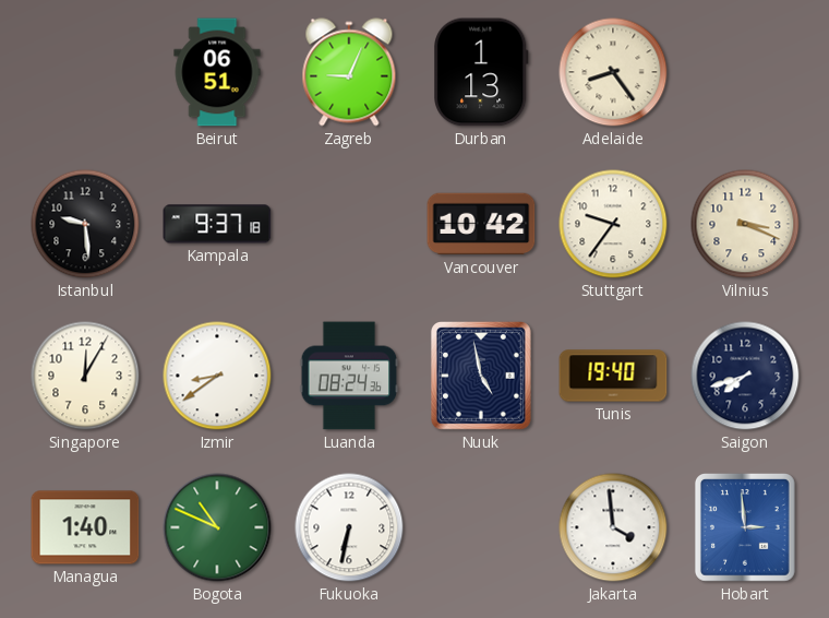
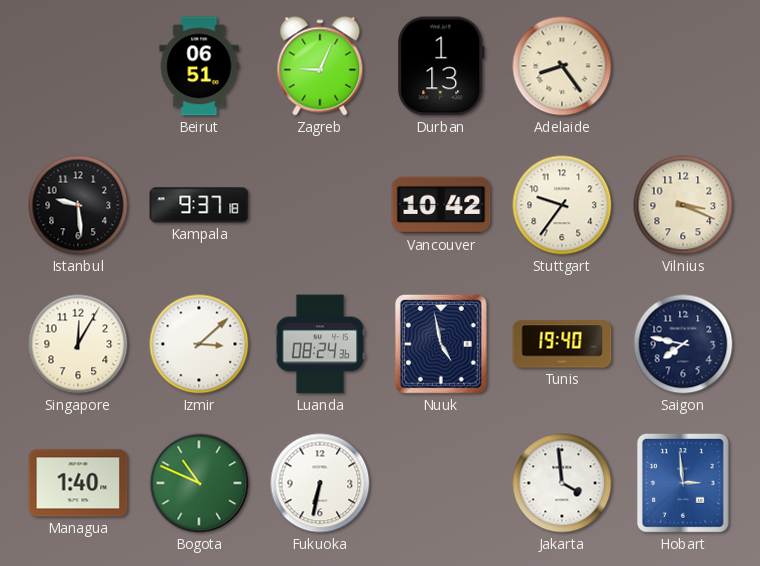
Izmir: 8:39 -> 3:08 (199, 344)
Saigon: 7:42 -> 7:47 (683, 344)
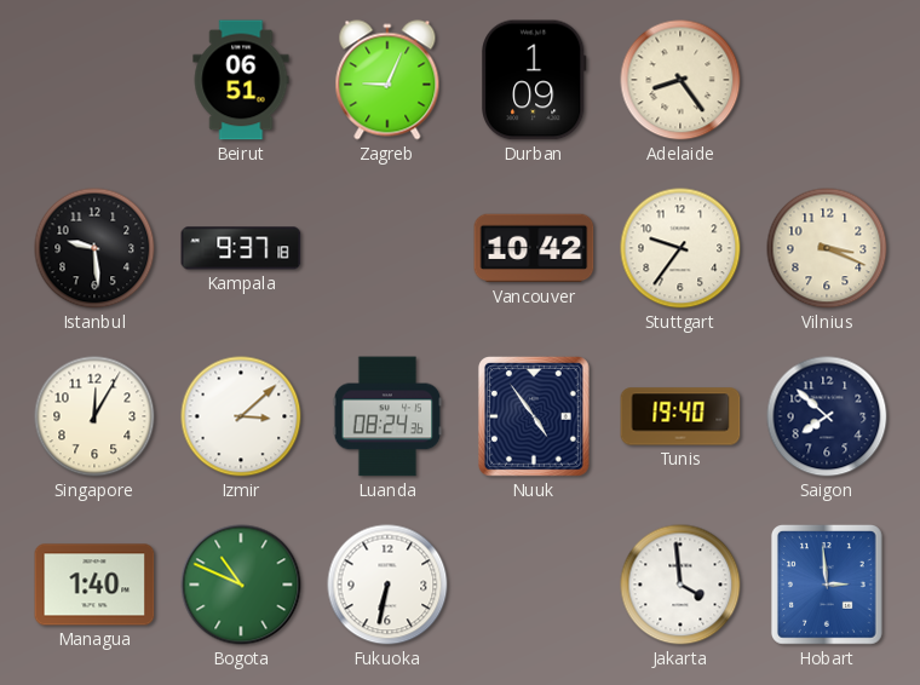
Durban: 1:13 -> 1:09 (534, 80)
Nuuk: 4:58 -> 4:54 (534, 418)
Saigon: 7:47 -> 7:52 (827, 416)
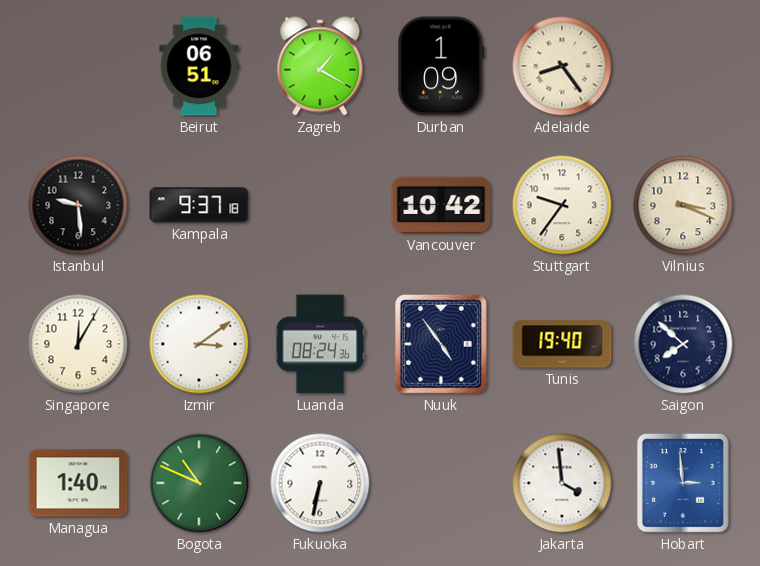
Zagreb: 9:04 -> 1:20 (320, 66)
Izmir: 3:08 -> 3:09 (199, 344)
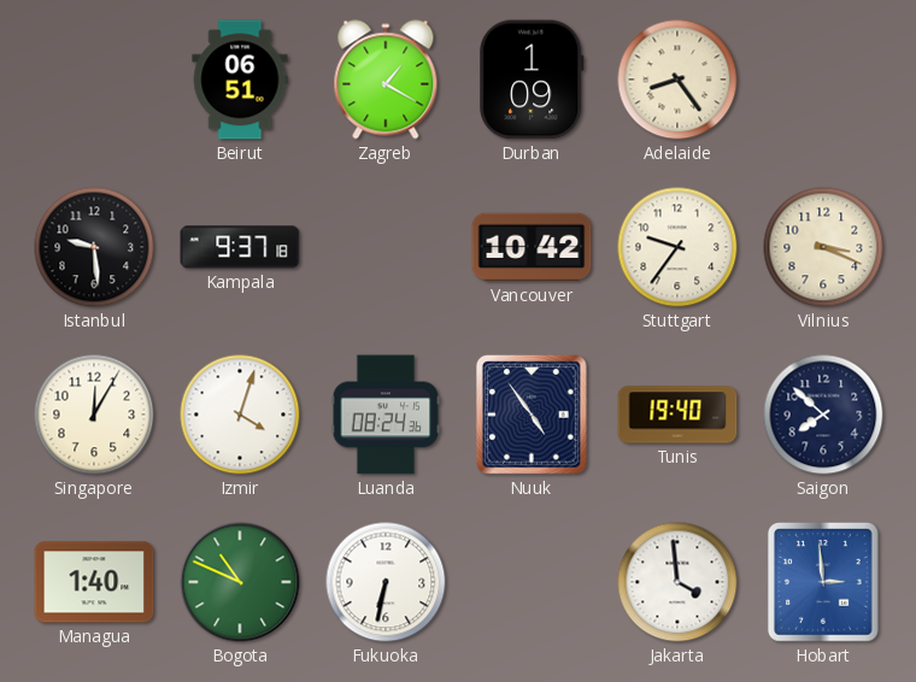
Izmir: 3:09 -> 4:03 (240, 415)
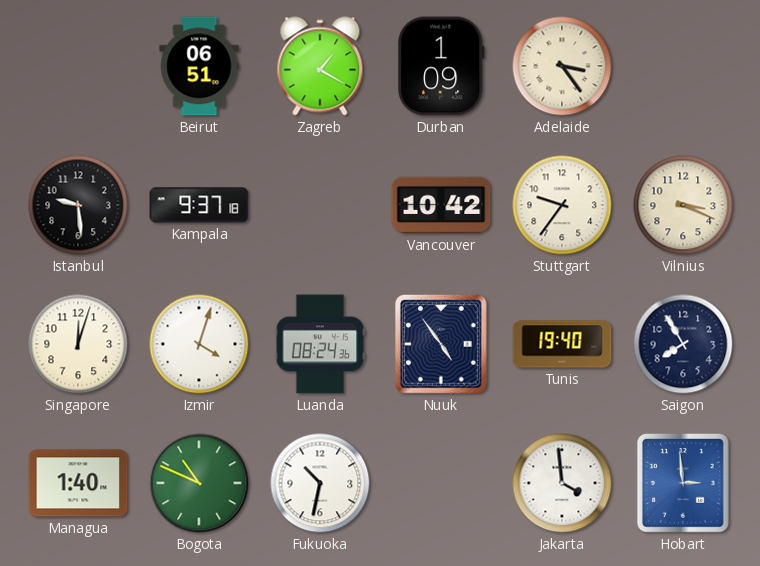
Adelaide: 8:24 -> 3:24 (562, 66)
Singapore: 12:05 -> 12:03 (78, 344)
Saigon: 7:52 -> 7:55 (683, 344)
Fukuoka: 6:32 -> 10:32 (320, 483)
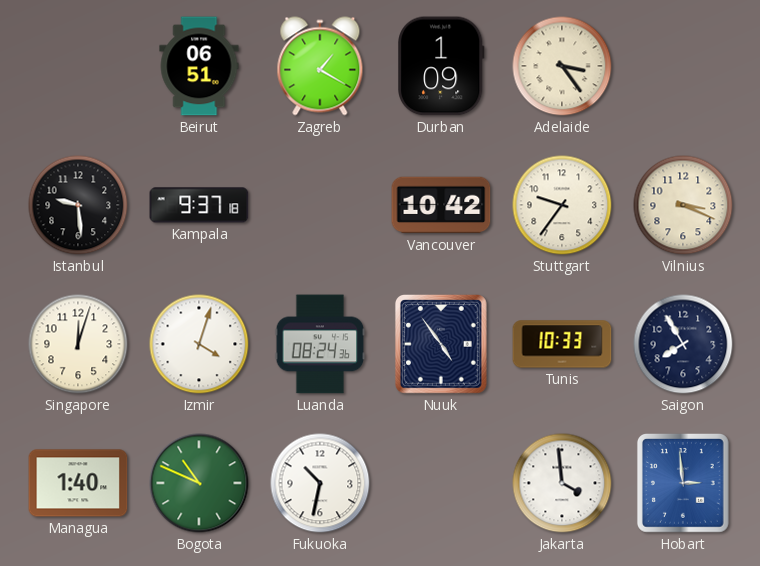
Tunis: 19:40 -> 10:33 (562, 344)
